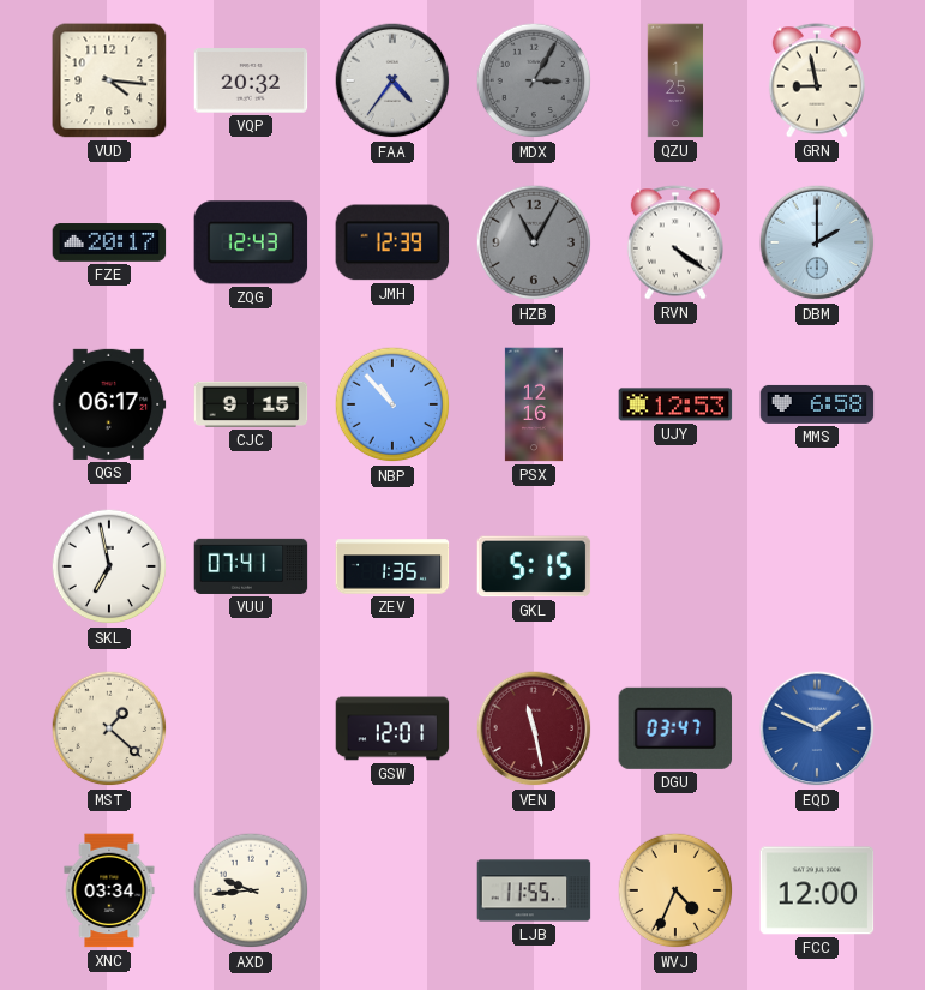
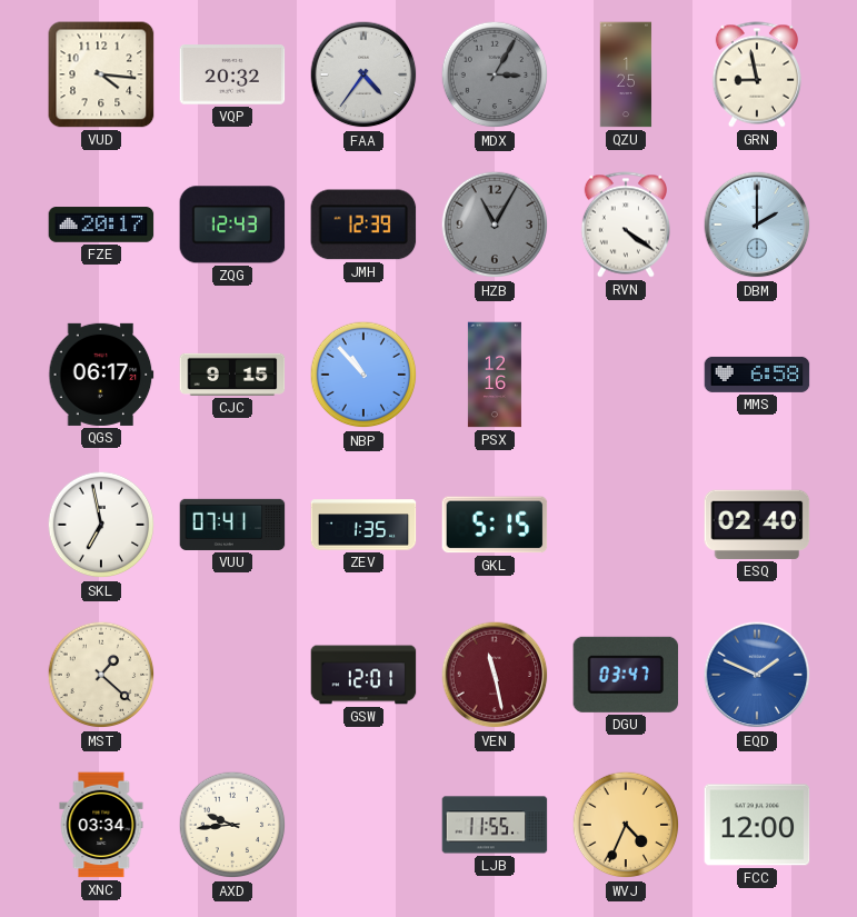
UJY: 12:53 -> none (675, 404)
ESQ: none -> 02:40 (757, 525)
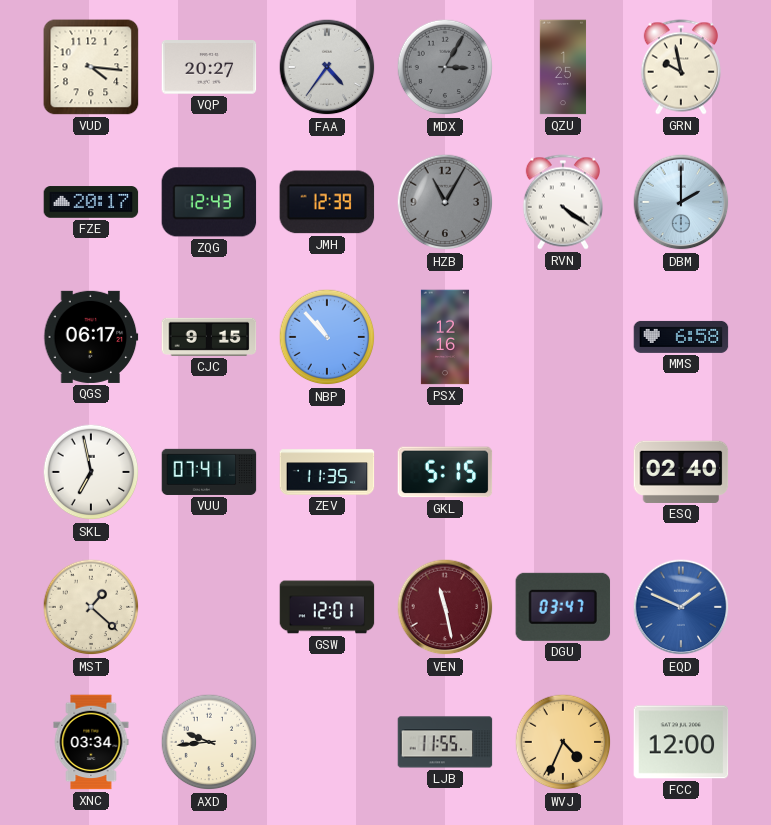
VQP: 20:32 -> 20:27 (209, 67)
GRN: 8:58 -> 9:58 (681, 67)
ZEV: 1:35 -> 11:35 (327, 472)
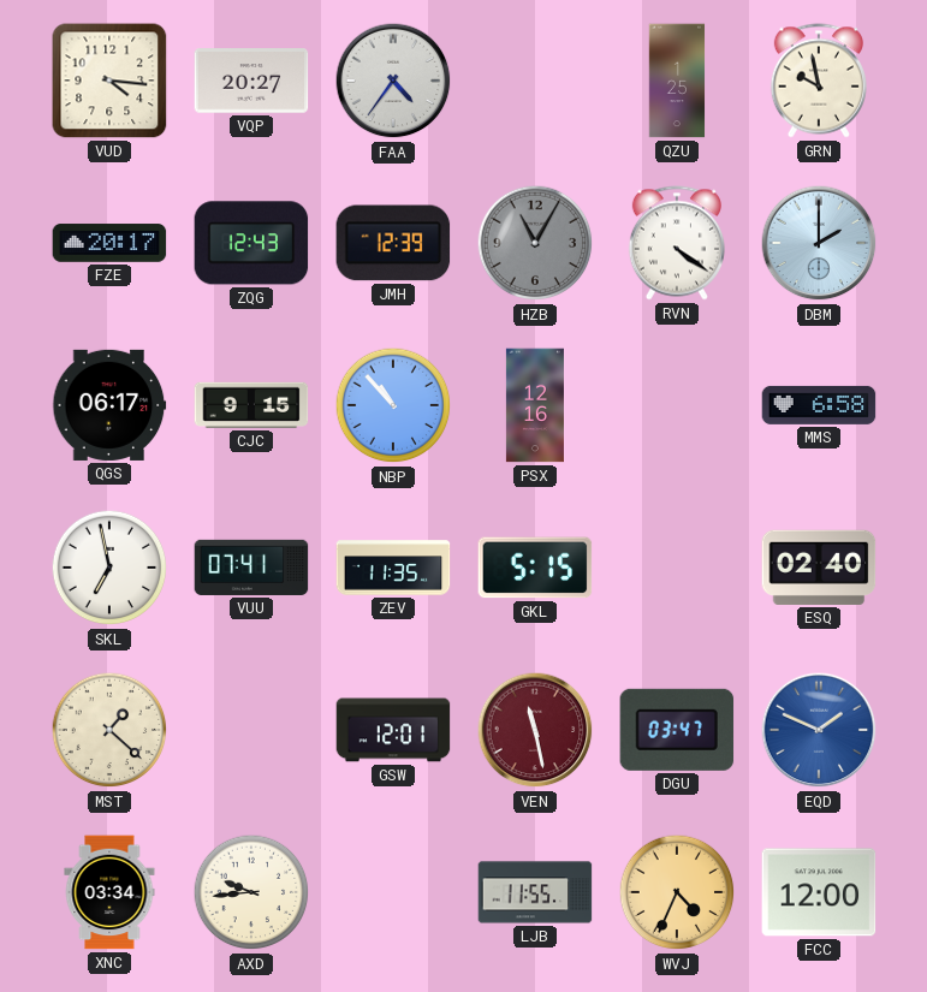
MDX: 3:05 -> none (445, 67)
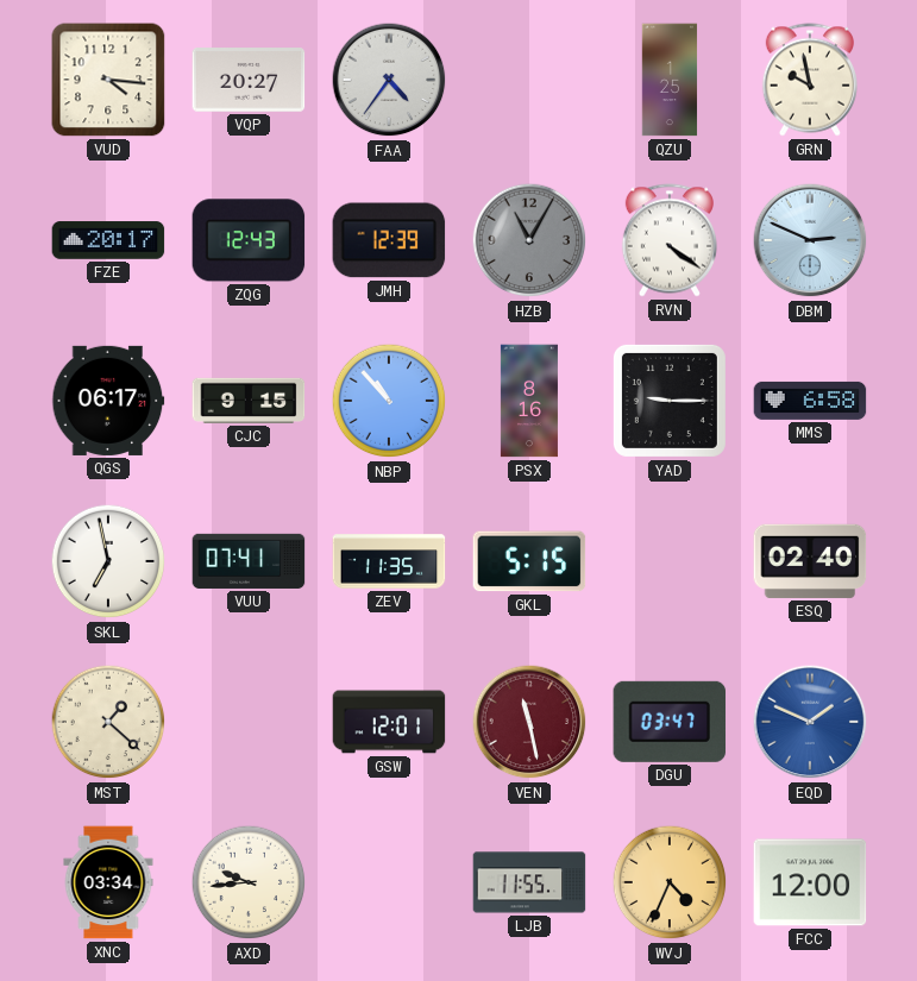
DBM: 2:00 -> 2:49 (810, 240)
PSX: 12:16 -> 8:16 (529, 401)
YAD: none -> 9:15 (670, 401)
